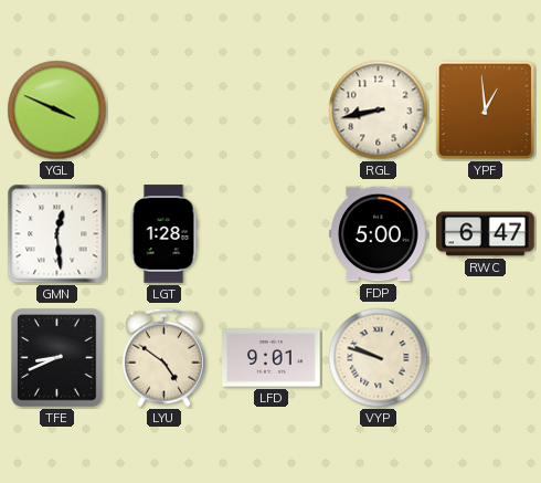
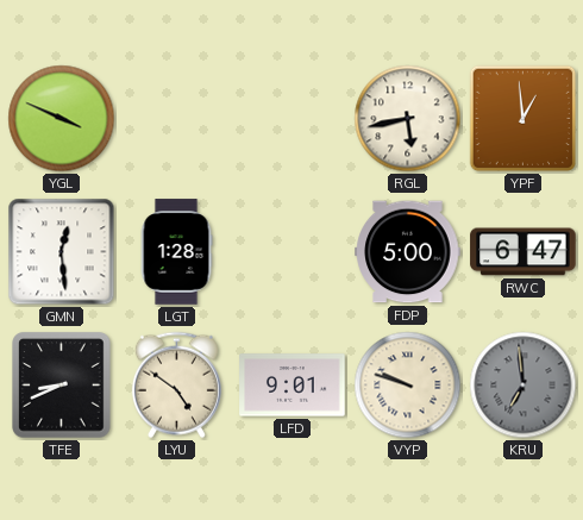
RGL: 8:43 -> 5:43 (408, 119)
KRU: none -> 6:59 (524, 386)
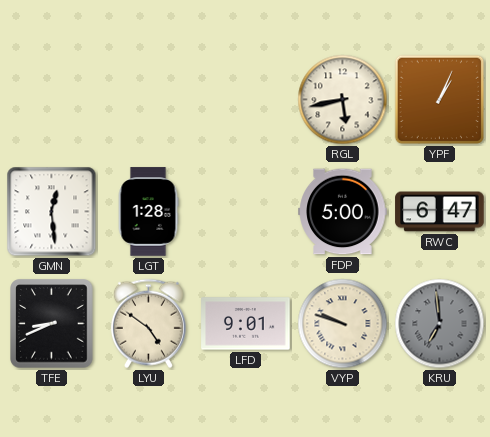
YGL: 3:49 -> none (62, 119)
YPF: 12:59 -> 1:04 (440, 100)
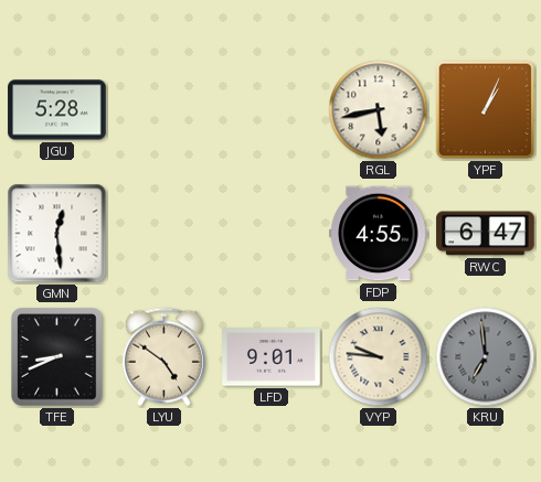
JGU: none -> 5:28 (57, 110)
LGT: 1:28 -> none (148, 212)
FDP: 5:00 -> 4:55 (379, 234)
VYP: 9:48 -> 9:46 (379, 357)
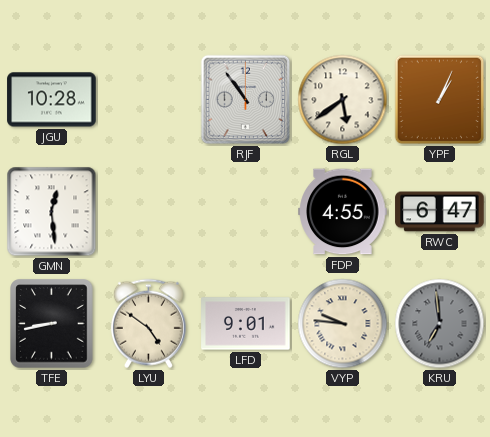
JGU: 5:28 -> 10:28 (52, 100)
RJF: none -> 10:54 (246, 100)
RGL: 5:43 -> 5:39 (343, 100)
TFE: 8:41 -> 8:43 (52, 324)
